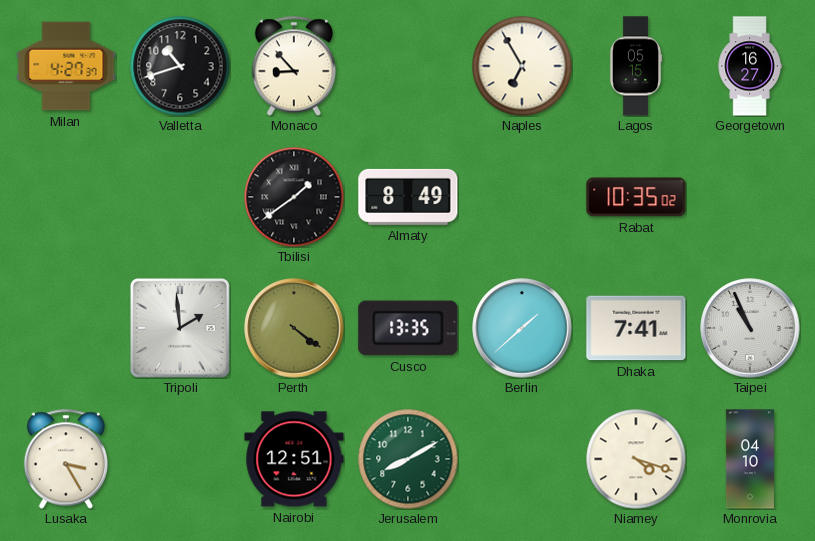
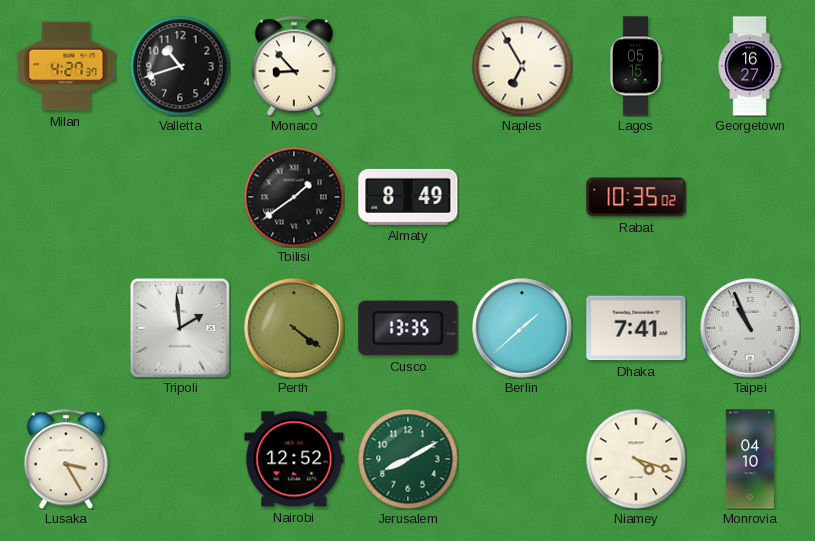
Nairobi: 12:51 -> 12:52 (294, 459)
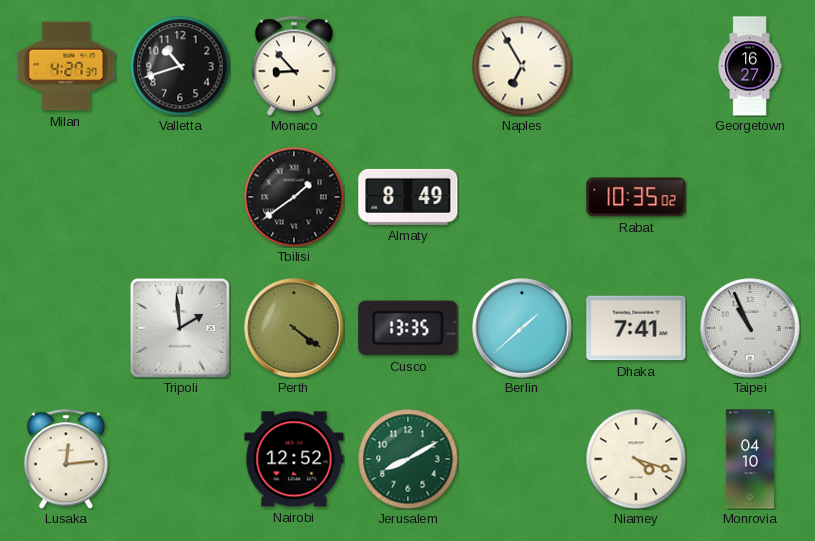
Lagos: 05:15 -> none (636, 66)
Lusaka: 3:25 -> 12:14 (66, 459)
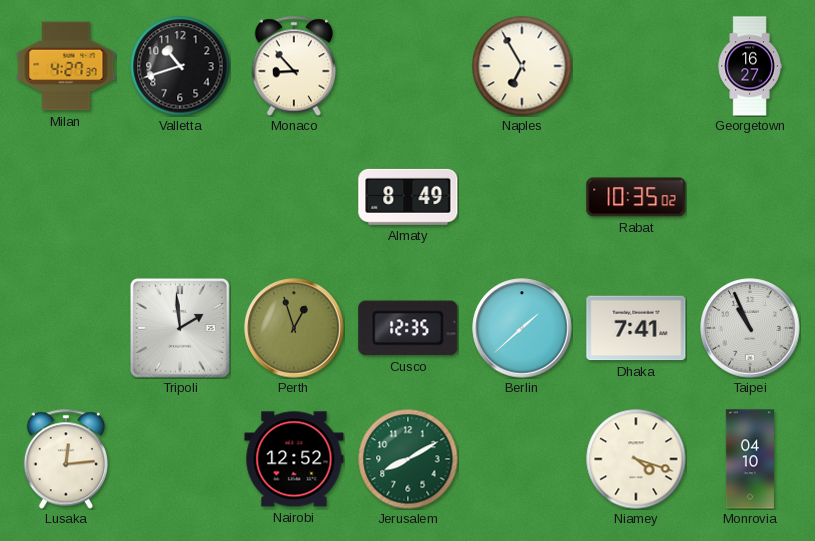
Tbilisi: 1:39 -> none (294, 197)
Perth: 4:21 -> 12:57 (294, 328)
Cusco: 13:35 -> 12:35 (408, 328)
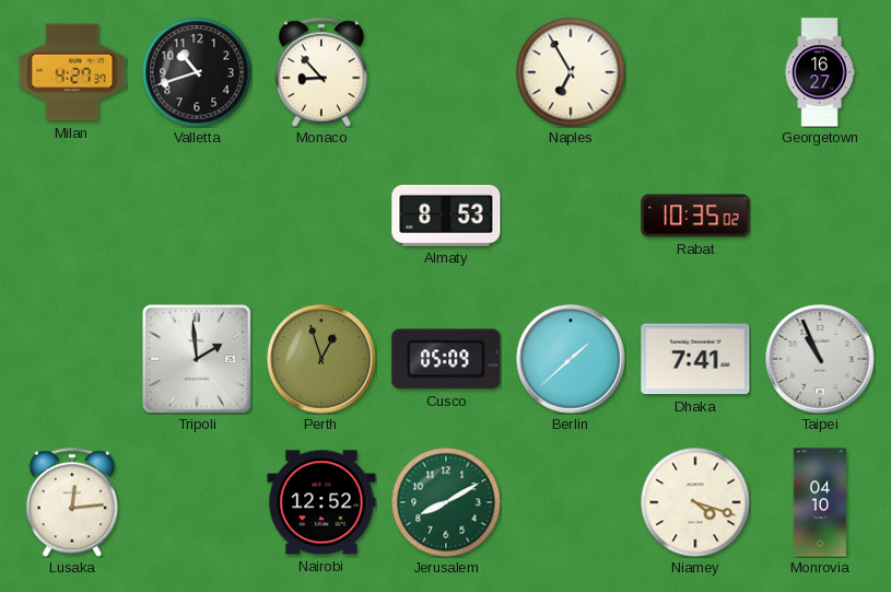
Almaty: 8:49 -> 8:53 (446, 216)
Cusco: 12:35 -> 05:09 (446, 359)
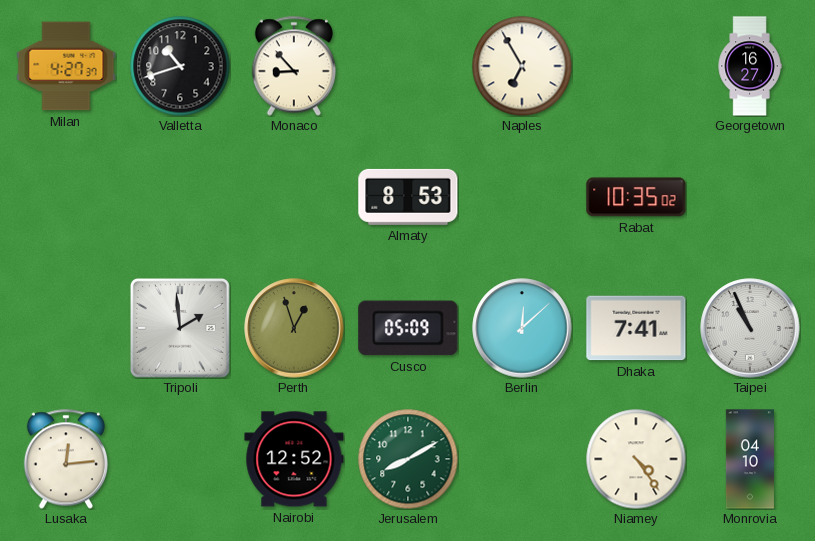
Berlin: 1:38 -> 12:08 (522, 328)
Niamey: 4:18 -> 4:24 (636, 459)
